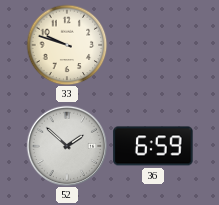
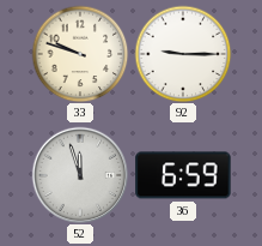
92: none -> 9:15 (183, 54)
52: 1:52 -> 11:57 (80, 175)
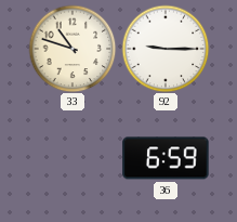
33: 9:48 -> 10:48 (73, 49)
52: 11:57 -> none (80, 175)
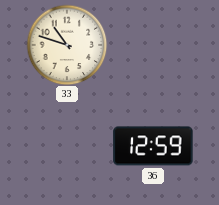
92: 9:15 -> none (166, 49)
36: 6:59 -> 12:59 (153, 146)
